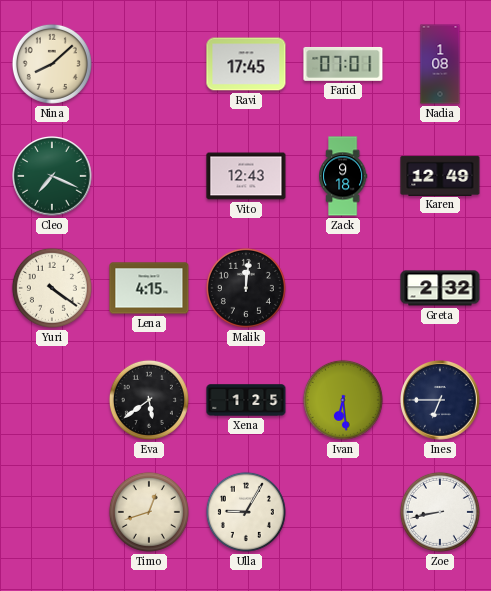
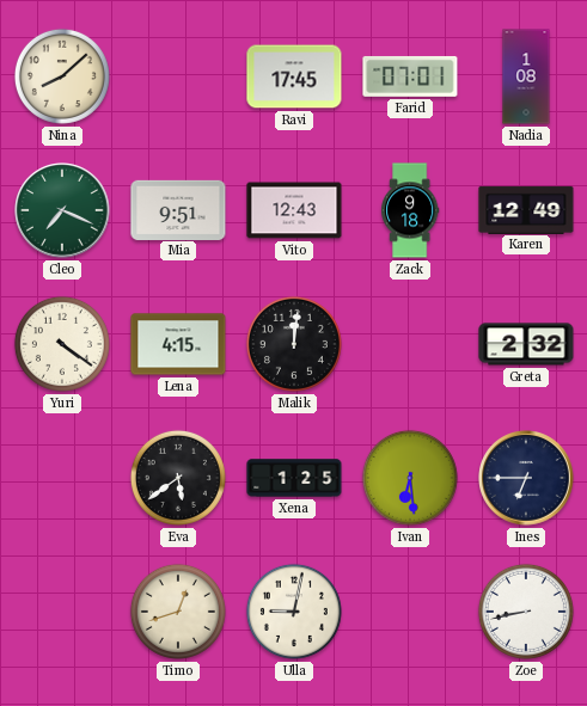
Mia: none -> 9:51 (178, 209)
Ulla: 9:05 -> 9:02 (294, 612)
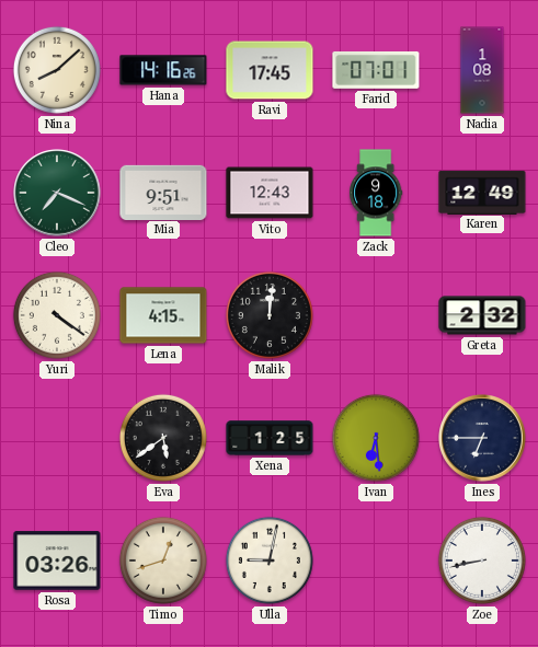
Hana: none -> 14:16 (163, 70)
Rosa: none -> 03:26 (57, 561)
